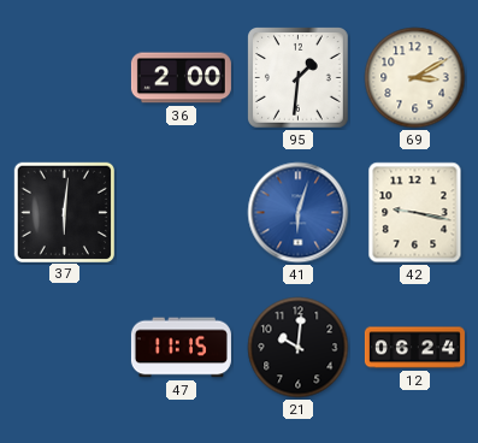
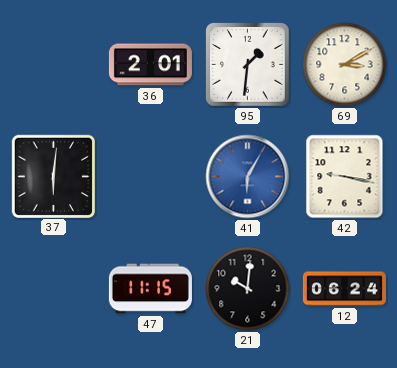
36: 2:00 -> 2:01 (150, 65)
41: 6:03 -> 6:05 (248, 177)
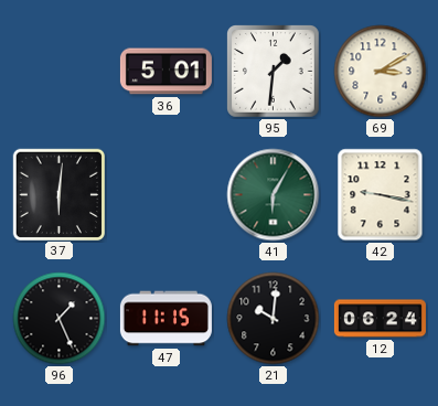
36: 2:01 -> 5:01 (165, 72)
41 dial: blue -> green (274, 195)
96: none -> 1:26 (60, 319)
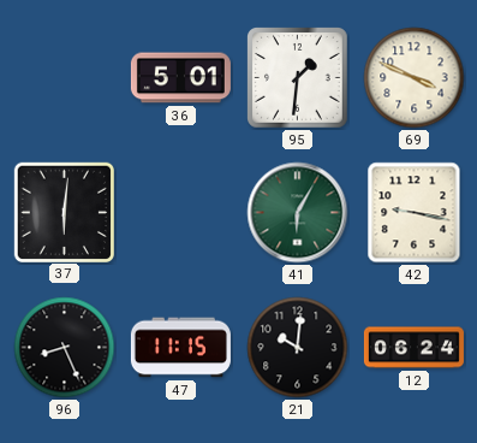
69: 3:10 -> 3:49 (415, 78)
96: 1:26 -> 8:26 (65, 348)
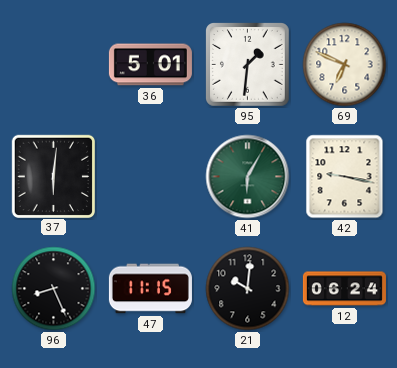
69: 3:49 -> 6:49 (345, 65)
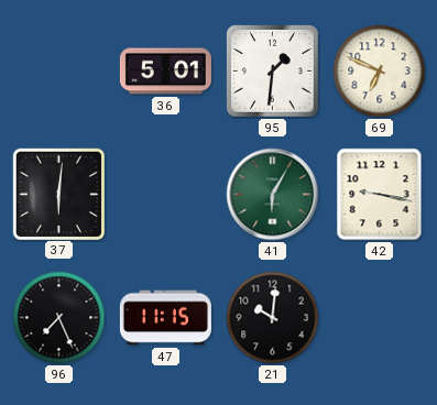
96: 8:26 -> 7:26 (59, 318)
12: 06:24 -> none (344, 289)
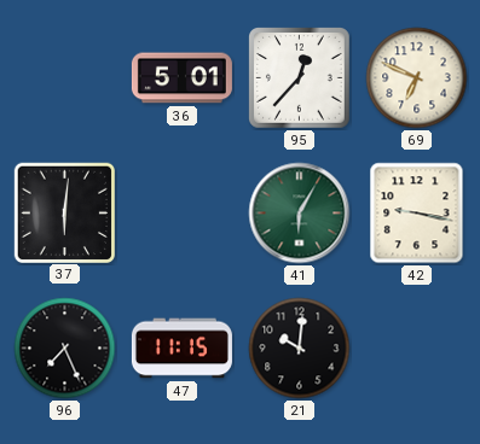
95: 1:31 -> 12:37 (300, 78)
